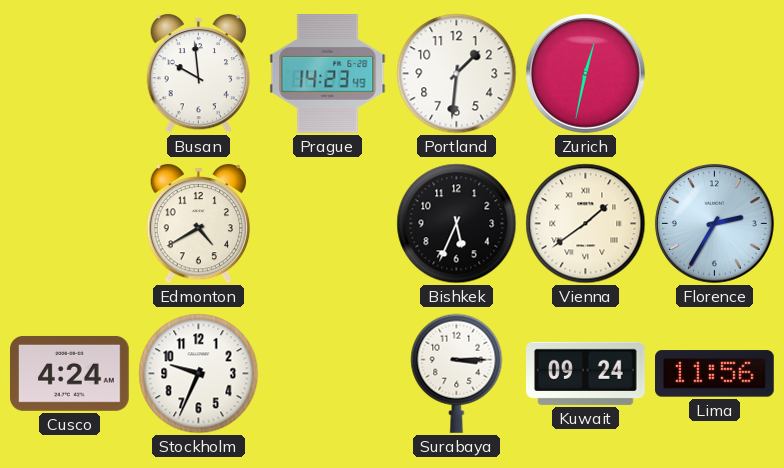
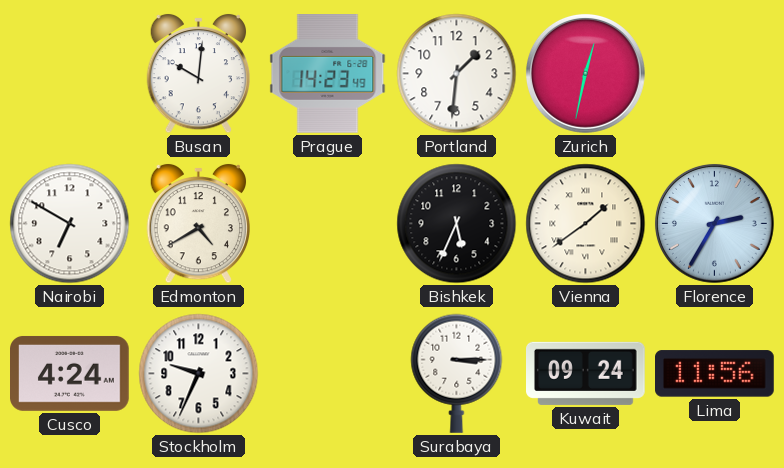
Busan: 9:59 -> 10:01 (198, 74)
Nairobi: none -> 6:50 (70, 224)
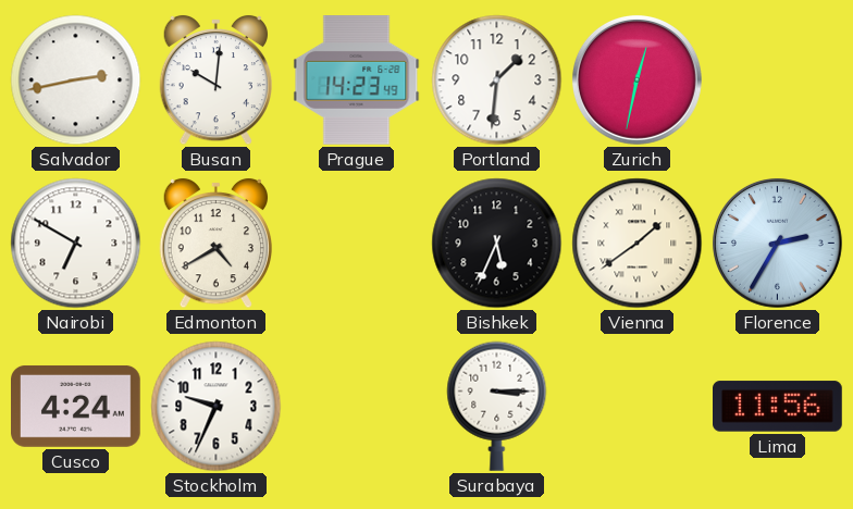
Salvador: none -> 2:43 (76, 80)
Kuwait: 09:24 -> none (586, 373)
